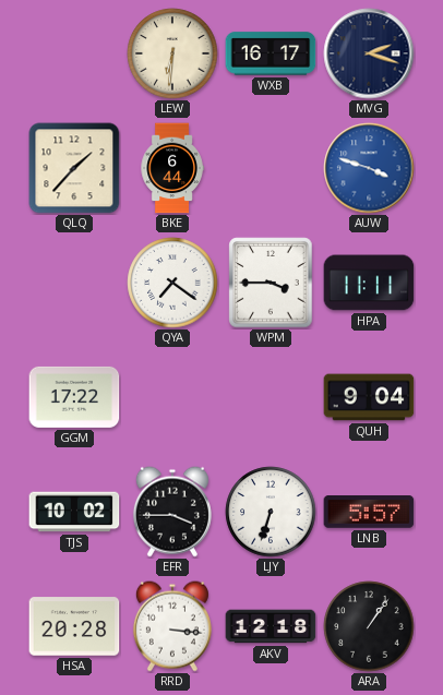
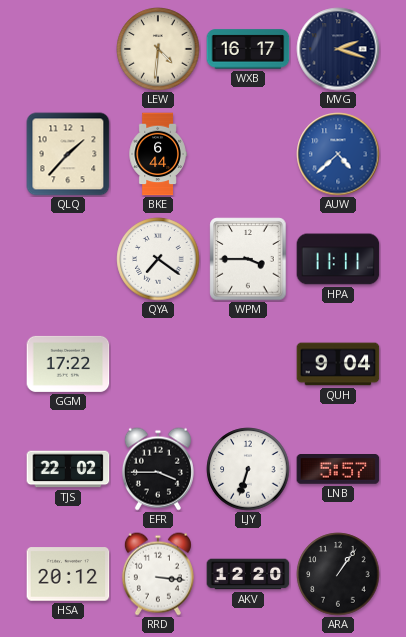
LEW: 6:31 -> 4:31 (158, 49)
AUW: 3:48 -> 4:38 (338, 154)
TJS: 10:02 -> 22:02 (68, 469)
HSA: 20:28 -> 20:12 (68, 574)
AKV: 12:18 -> 12:20 (248, 574)
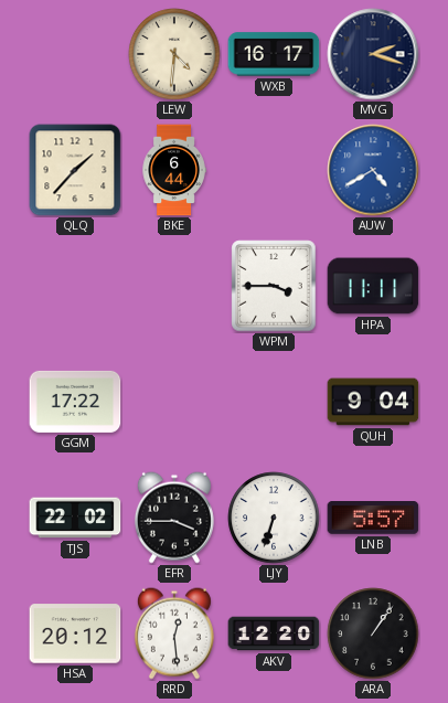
AUW: 4:38 -> 4:40 (373, 170)
QYA: 7:21 -> none (158, 259)
RRD: 3:16 -> 12:29 (174, 633)
